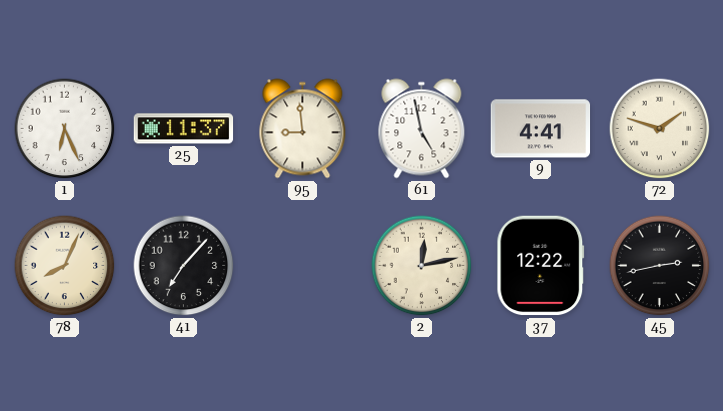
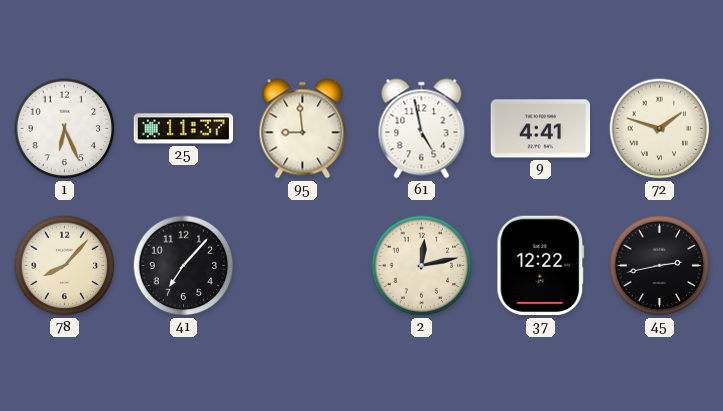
78: 8:04 -> 8:07 (65, 266)
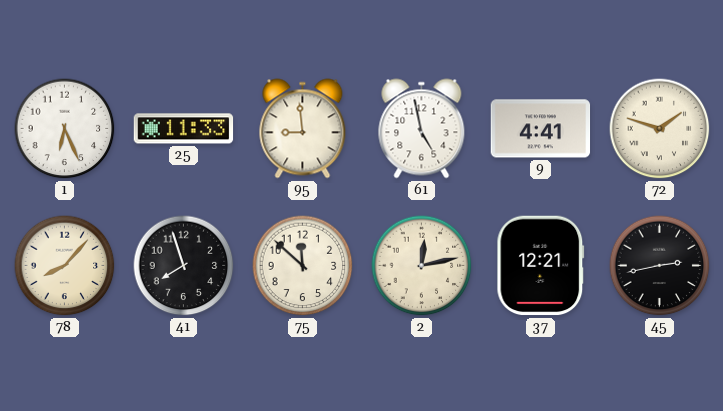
25: 11:37 -> 11:33 (184, 129)
41: 7:07 -> 7:57 (184, 266)
75: none -> 11:52 (303, 266)
37: 12:22 -> 12:21 (541, 266)
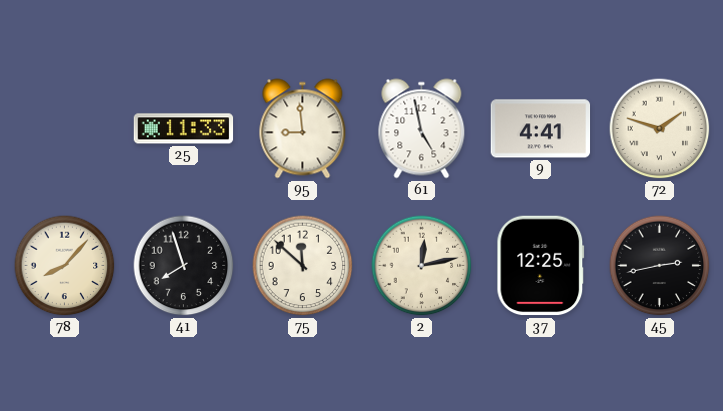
1: 6:26 -> none (65, 129)
37: 12:21 -> 12:25 (541, 266)
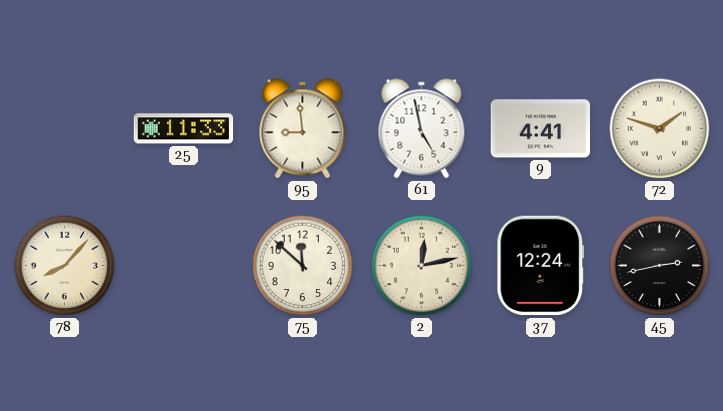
41: 7:57 -> none (184, 266)
37: 12:25 -> 12:24 (541, 266)
